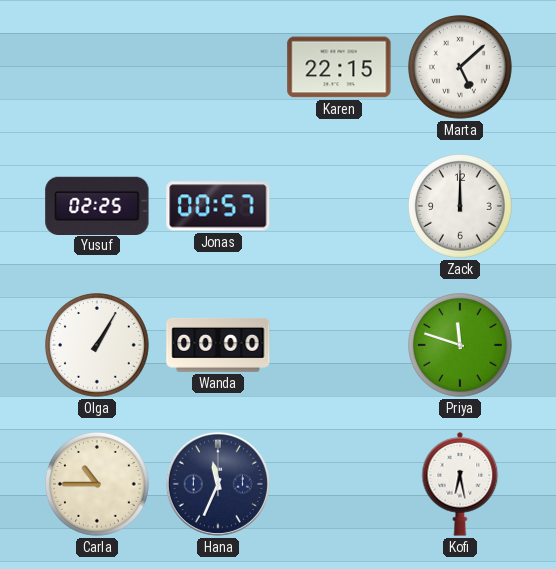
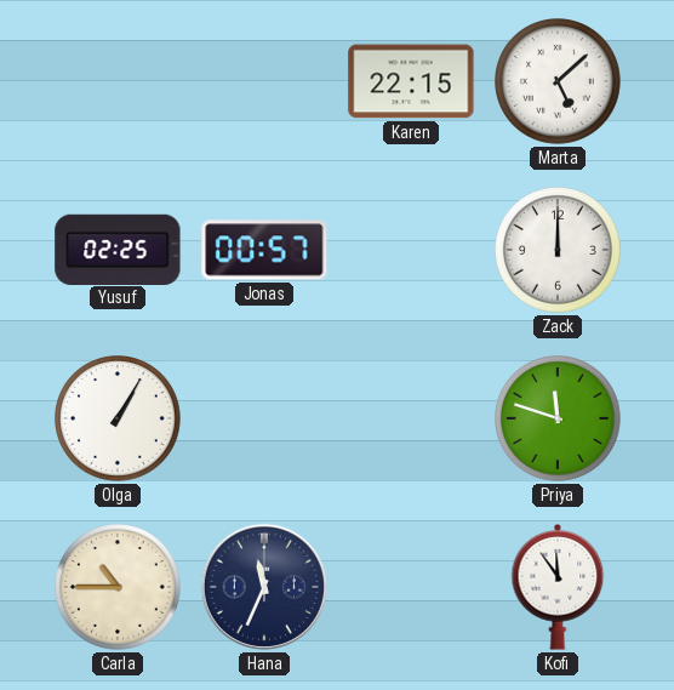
Wanda: 00:00 -> none (218, 345)
Kofi: 6:28 -> 11:54 (558, 588)
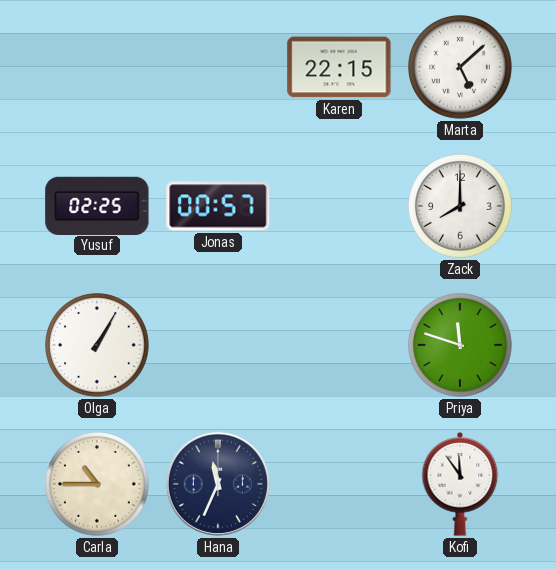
Zack: 12:00 -> 8:00 (461, 207)
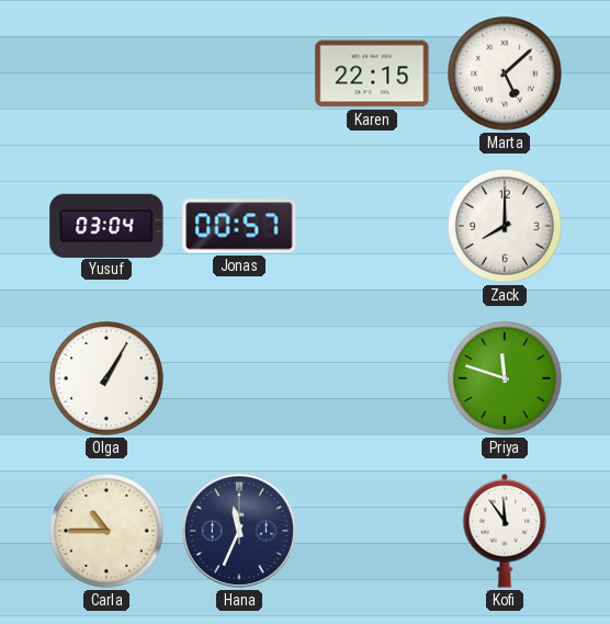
Yusuf: 02:25 -> 03:04 (106, 225)
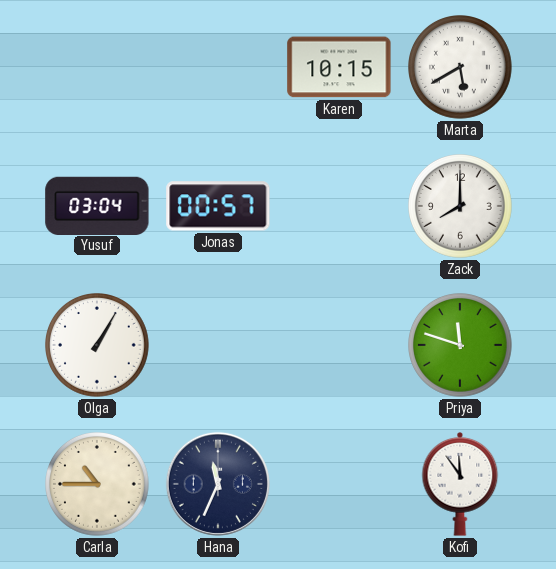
Karen: 22:15 -> 10:15 (339, 67)
Marta: 5:08 -> 5:40 (461, 68)
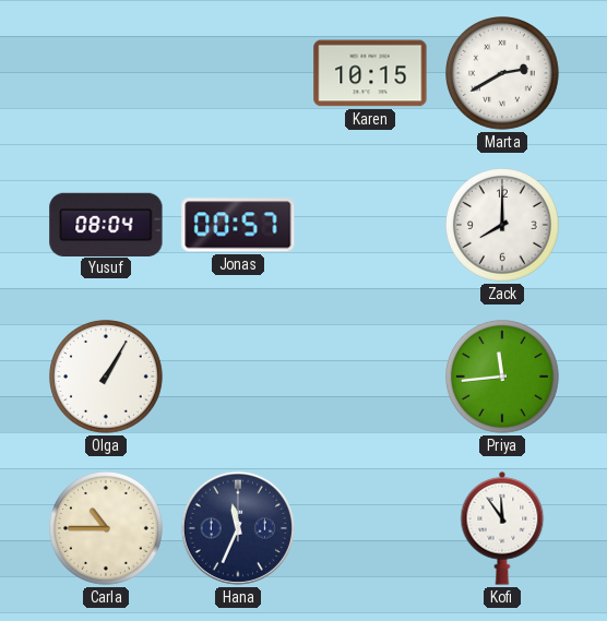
Marta: 5:40 -> 2:40 (503, 74)
Yusuf: 03:04 -> 08:04 (106, 224)
Priya: 11:48 -> 11:44 (503, 378)
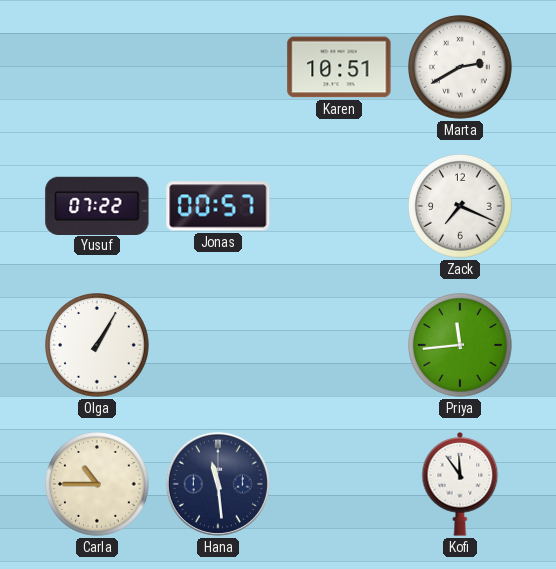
Karen: 10:15 -> 10:51 (339, 67)
Yusuf: 08:04 -> 07:22 (97, 205)
Zack: 8:00 -> 7:19 (461, 207)
Hana: 11:34 -> 11:29 (218, 484)
